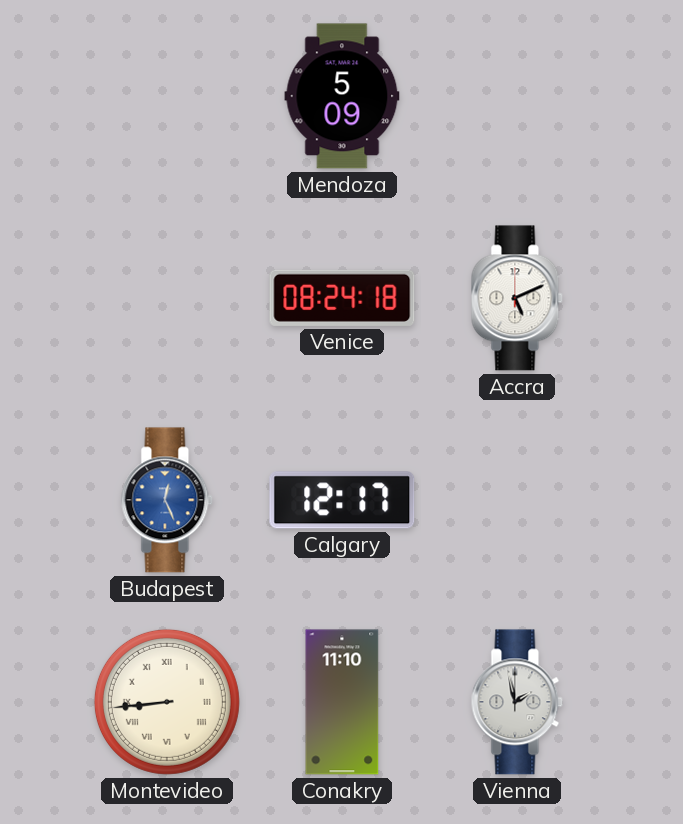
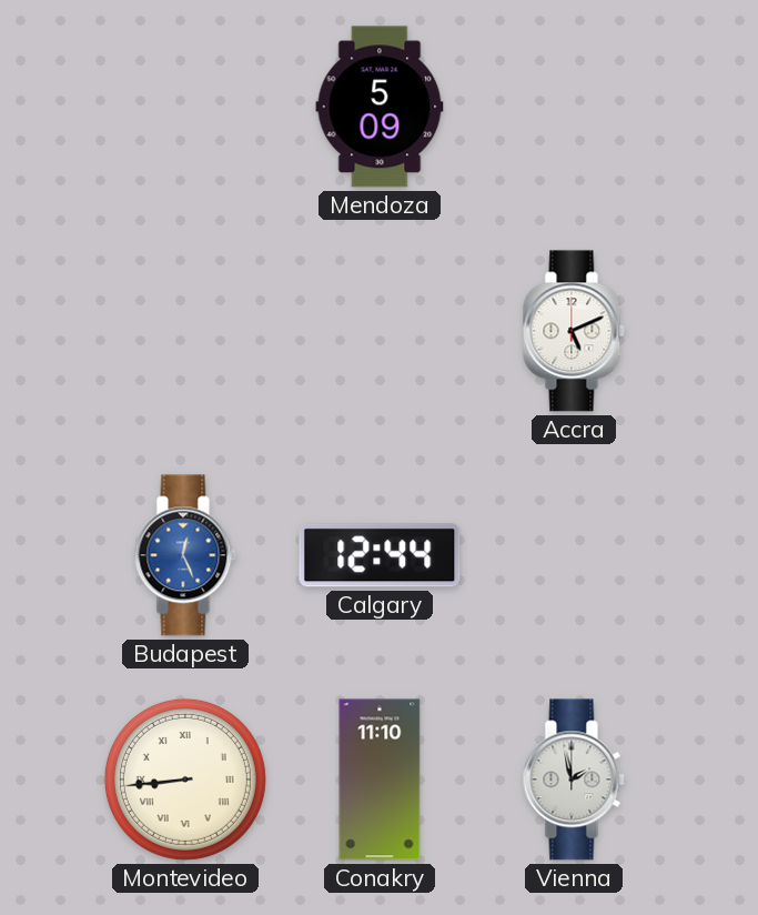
Venice: 08:24 -> none (342, 298)
Calgary: 12:17 -> 12:44 (380, 555)
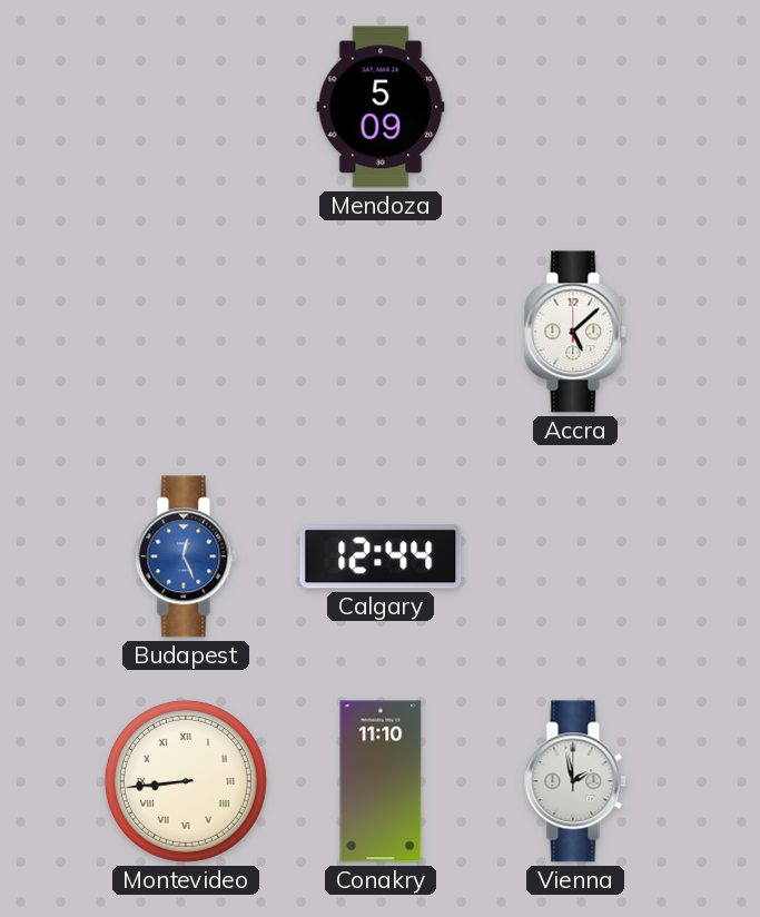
Accra: 5:11 -> 5:08 (575, 332)
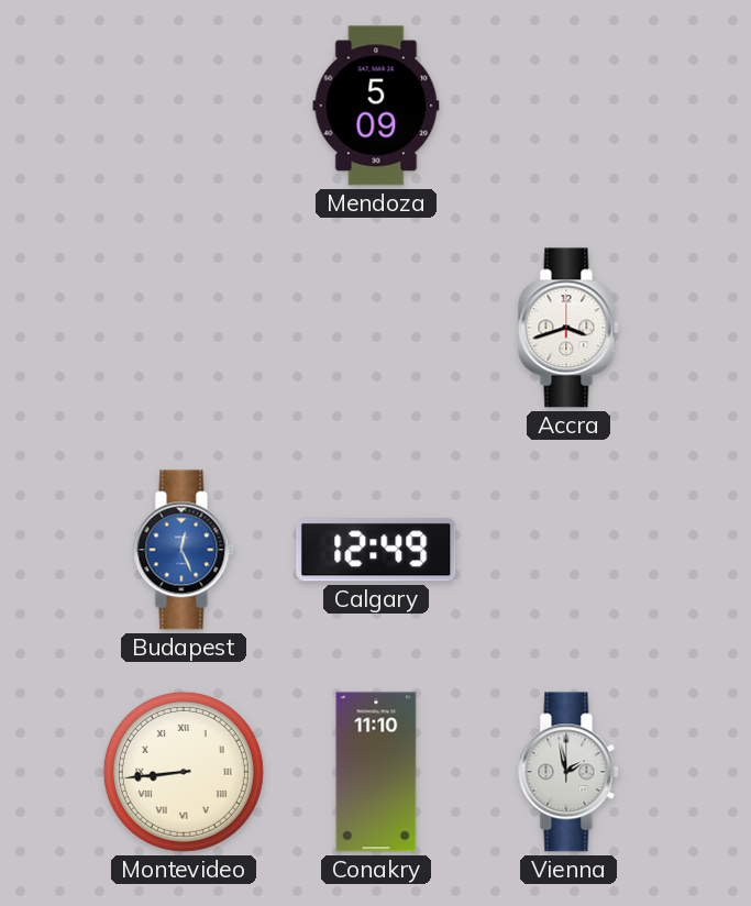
Accra: 5:08 -> 3:42 (568, 328)
Calgary: 12:44 -> 12:49 (376, 550)
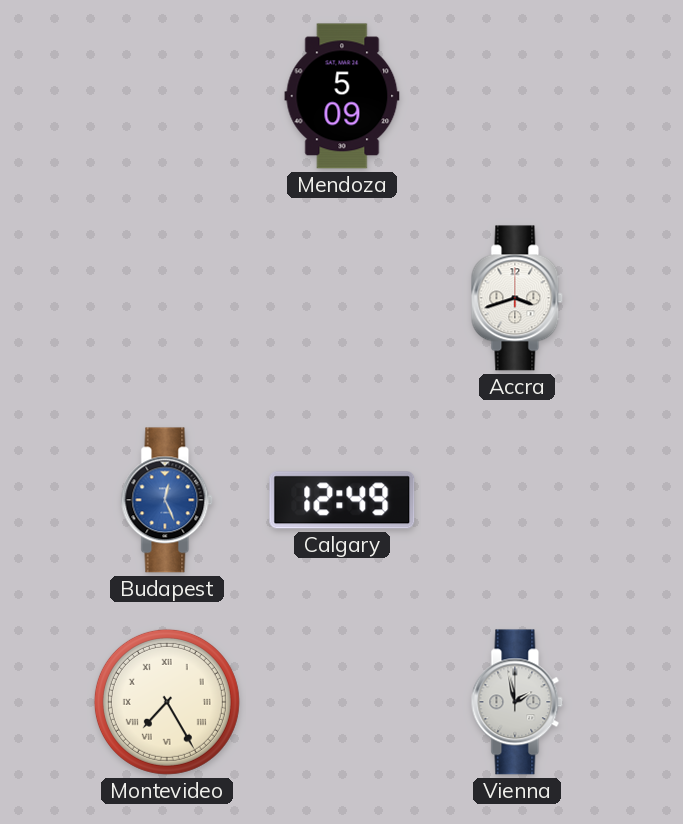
Montevideo: 8:44 -> 7:25 (167, 702)
Conakry: 11:10 -> none (376, 772)
